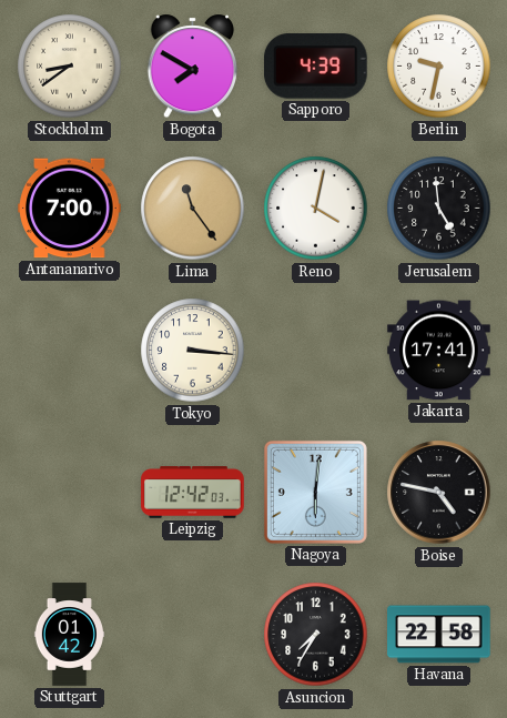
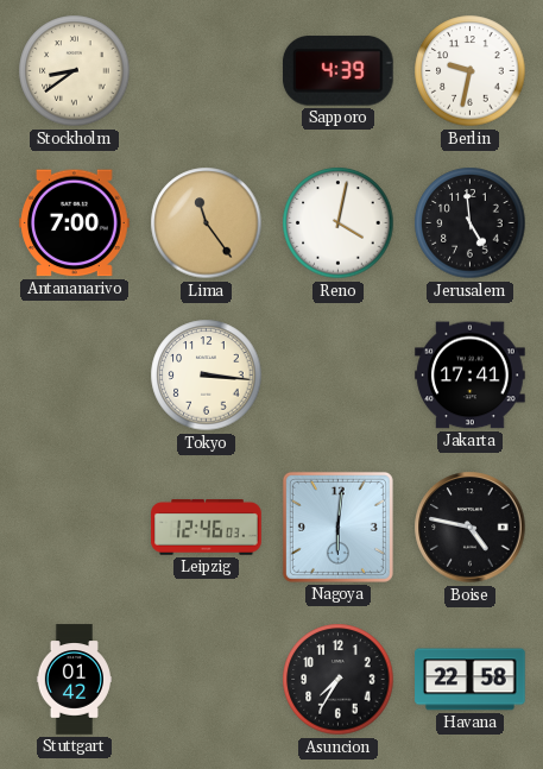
Bogota: 7:50 -> none (193, 67)
Leipzig: 12:42 -> 12:46 (207, 528)
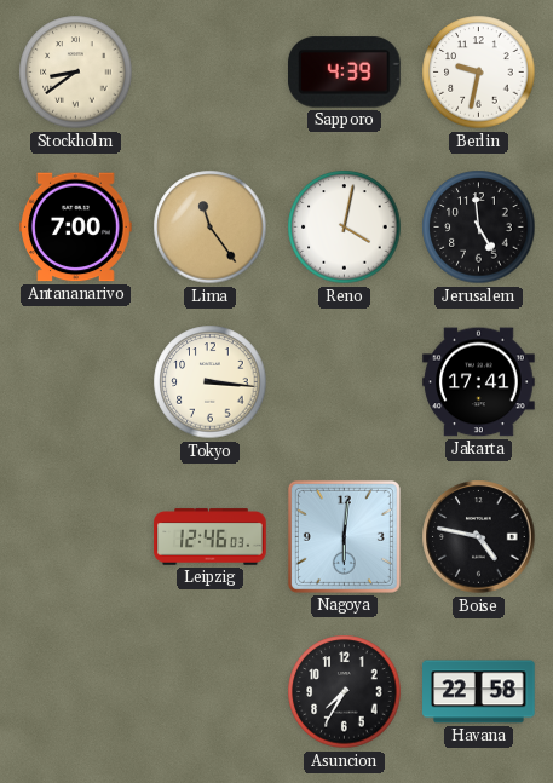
Stuttgart: 01:42 -> none (74, 680)
